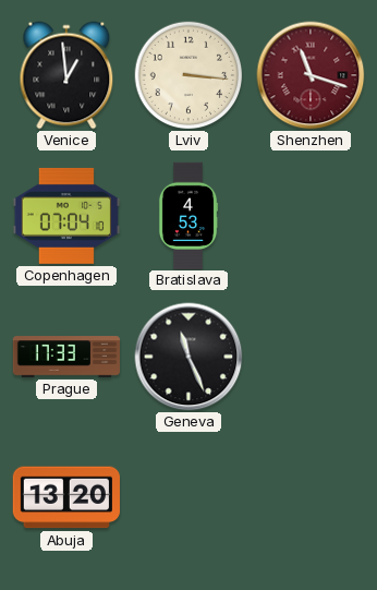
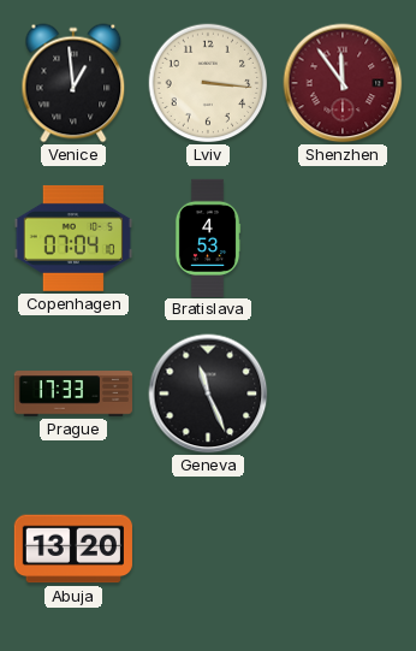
Shenzhen: 11:18 -> 11:54 (343, 83)
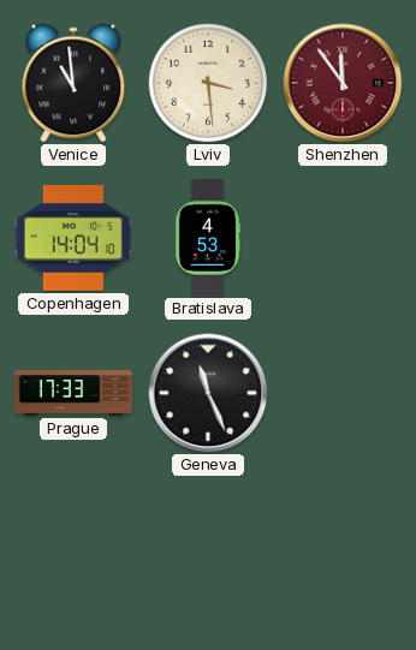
Venice: 12:59 -> 10:59 (73, 83)
Lviv: 3:16 -> 3:29 (208, 83)
Copenhagen: 07:04 -> 14:04 (72, 238)
Abuja: 13:20 -> none (72, 549)
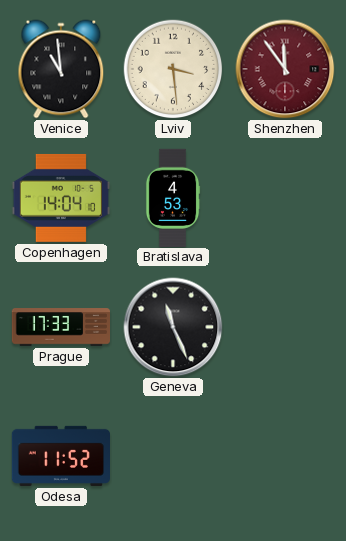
Odesa: none -> 11:52 (60, 456)
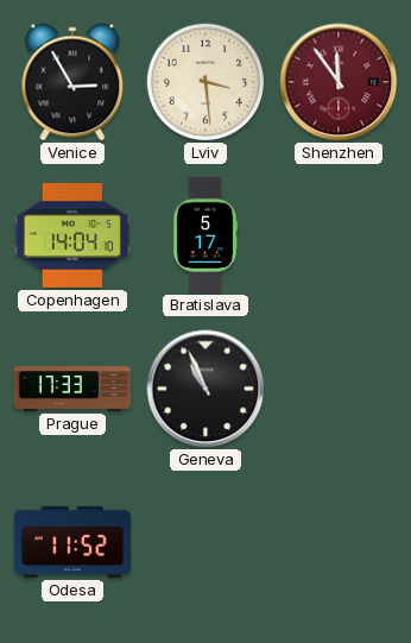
Venice: 10:59 -> 2:55 (72, 82)
Bratislava: 4:53 -> 5:17 (205, 234)
Geneva: 11:26 -> 10:56 (205, 389)
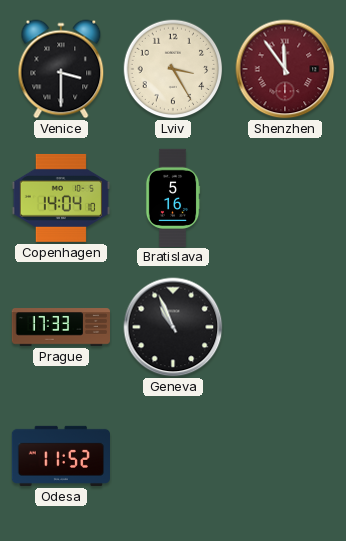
Venice: 2:55 -> 3:30 (61, 69)
Lviv: 3:29 -> 3:25 (173, 69)
Bratislava: 5:17 -> 5:16 (173, 197)
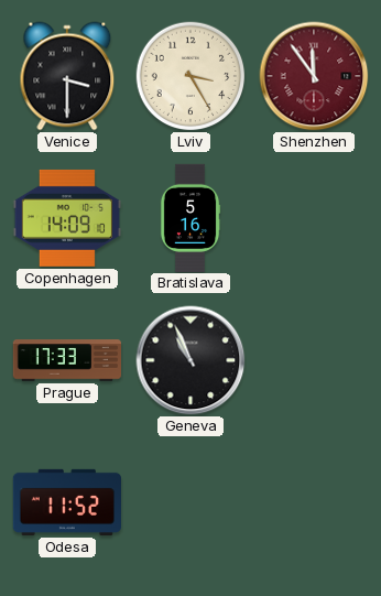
Copenhagen: 14:04 -> 14:09 (66, 218)
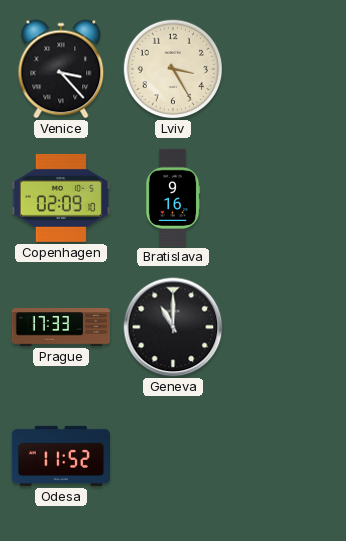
Venice: 3:30 -> 3:23 (61, 69)
Shenzhen: 11:54 -> none (314, 76)
Copenhagen: 14:09 -> 02:09 (60, 198)
Bratislava: 5:16 -> 9:16 (173, 197)
Geneva: 10:56 -> 11:00 (173, 327)
